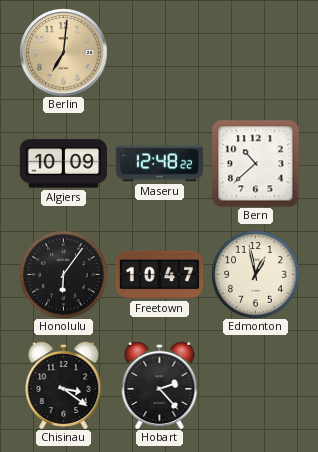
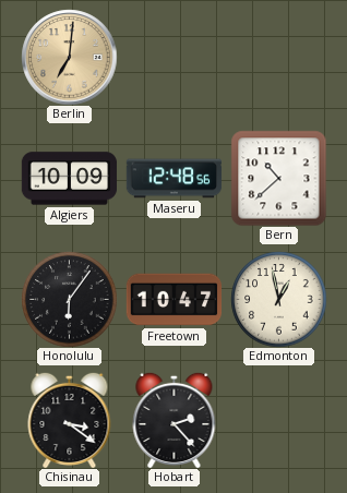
Maseru: 12:48:22 -> 12:48:56 (174, 179)
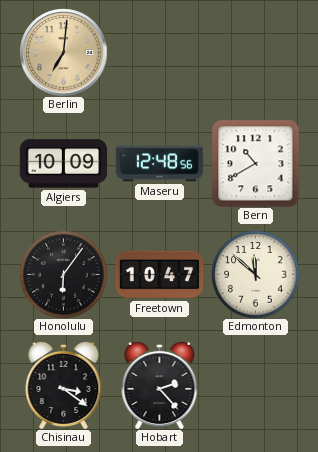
Bern: 10:38 -> 10:40 (255, 163)
Edmonton: 12:58 -> 11:52 (255, 274)
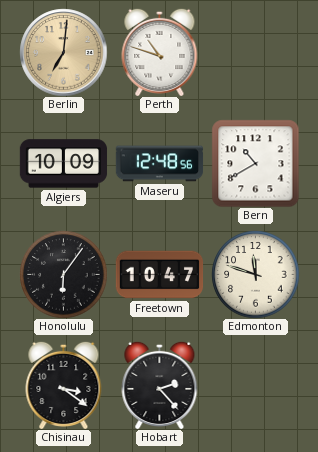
Perth: none -> 10:48 (160, 52)
Edmonton: 11:52 -> 11:48 (255, 274)
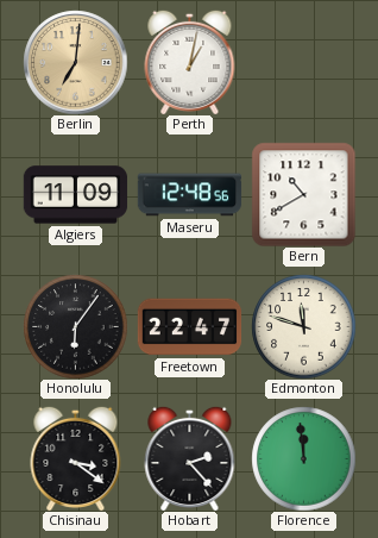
Perth: 10:48 -> 1:02 (190, 62)
Algiers: 10:09 -> 11:09 (75, 195)
Freetown: 10:47 -> 22:47 (189, 327)
Florence: none -> 11:59 (303, 458)
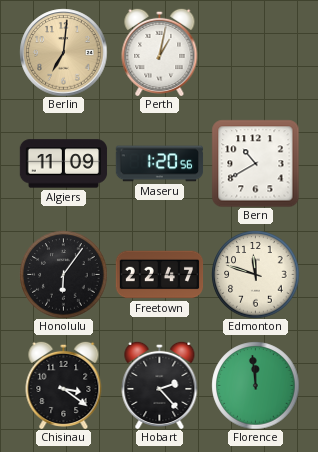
Maseru: 12:48 -> 1:20 (159, 164)
